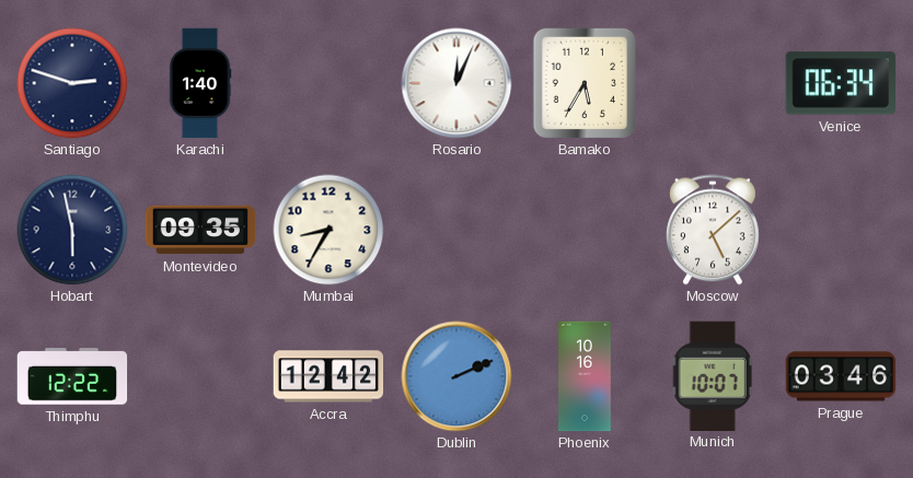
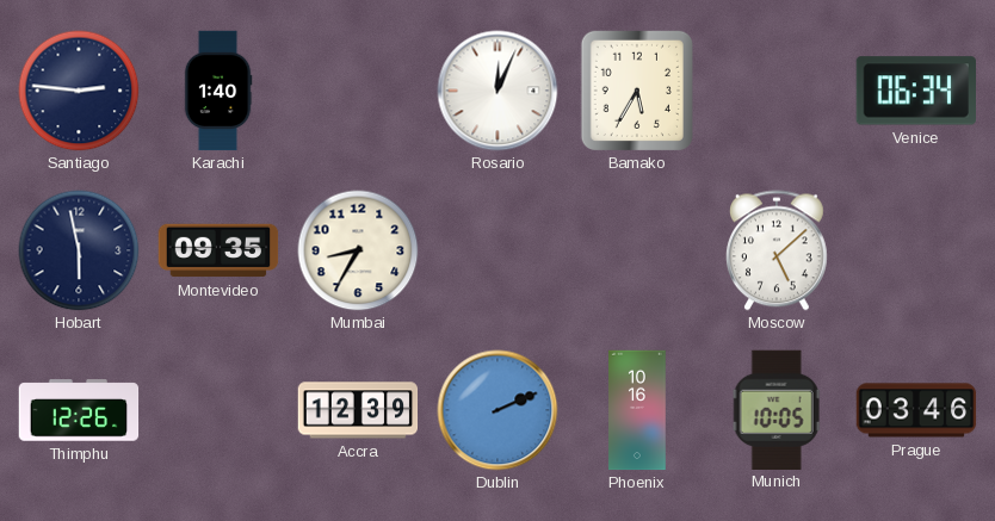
Santiago: 2:48 -> 2:46 (79, 91)
Thimphu: 12:22 -> 12:26 (79, 410)
Accra: 12:42 -> 12:39 (358, 410)
Munich: 10:07 -> 10:05 (777, 409)
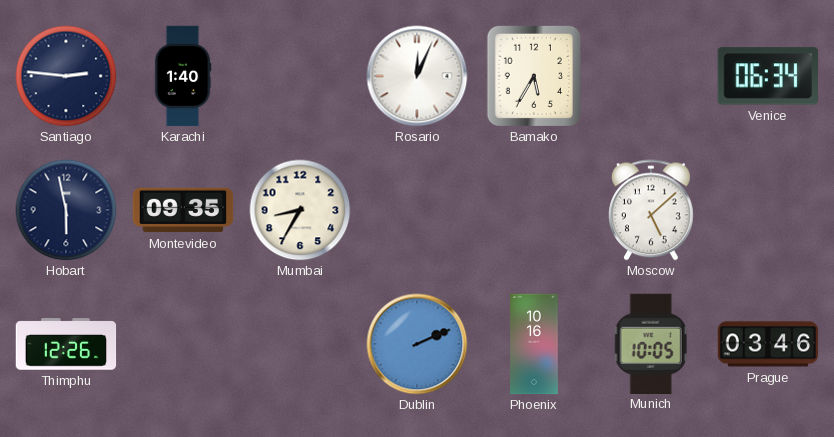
Accra: 12:39 -> none (358, 410)
